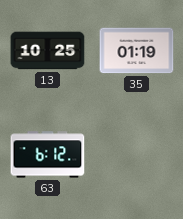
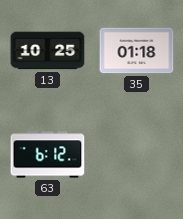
35: 01:19 -> 01:18 (137, 51)
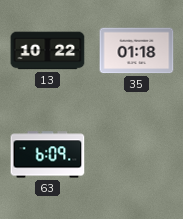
13: 10:25 -> 10:22 (48, 51)
63: 6:12 -> 6:09 (48, 155)
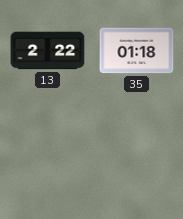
13: 10:22 -> 2:22 (48, 51)
63: 6:09 -> none (48, 155)
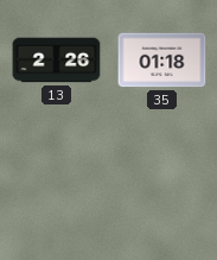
13: 2:22 -> 2:26 (57, 61)
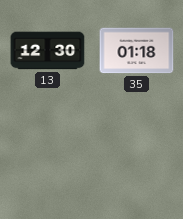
13: 2:26 -> 12:30 (48, 51)
